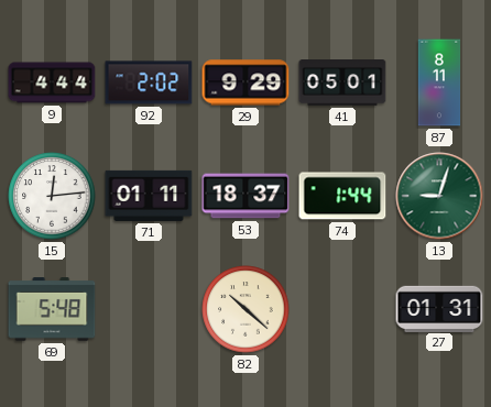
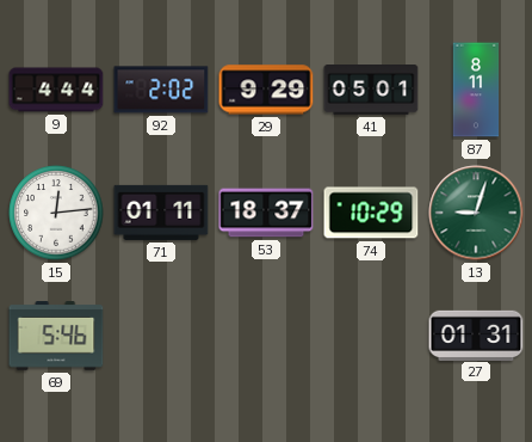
74: 1:44 -> 10:29 (371, 213)
69: 5:48 -> 5:46 (56, 336)
82: 10:22 -> none (245, 309)
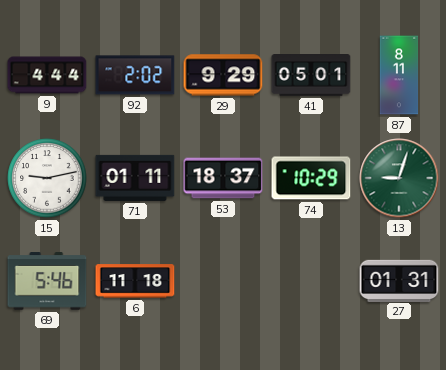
15: 12:14 -> 9:13 (47, 178)
6: none -> 11:18 (135, 281)
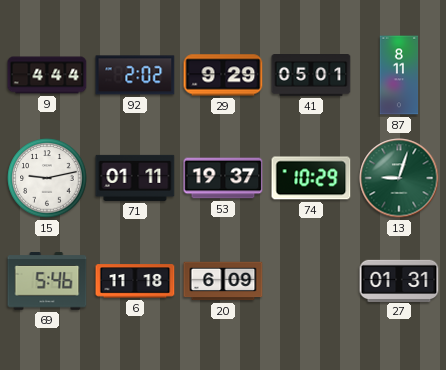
53: 18:37 -> 19:37 (223, 178)
20: none -> 6:09 (223, 281)
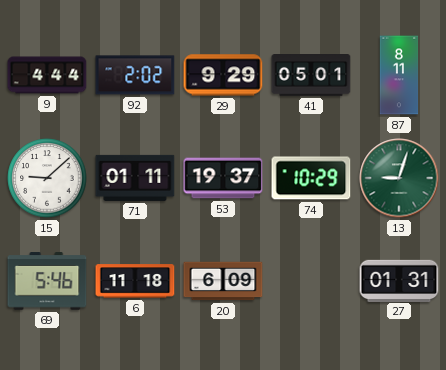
15: 9:13 -> 9:08 (47, 178)
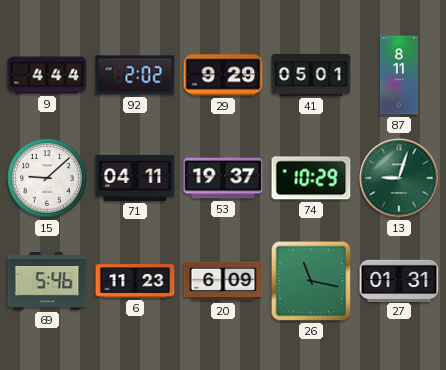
71: 01:11 -> 04:11 (135, 178)
6: 11:18 -> 11:23 (135, 281)
26: none -> 11:17 (311, 281)
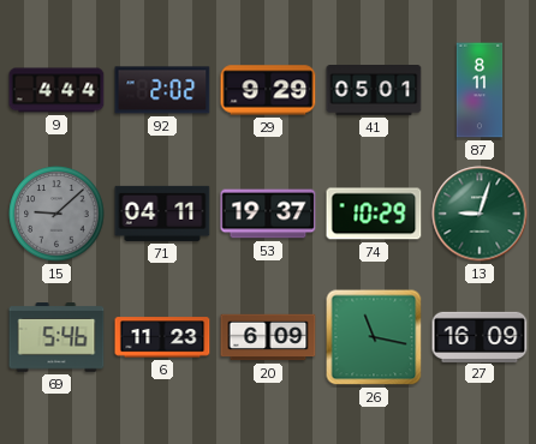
15 dial: white -> grey (56, 214)
27: 01:31 -> 16:09 (480, 336)
